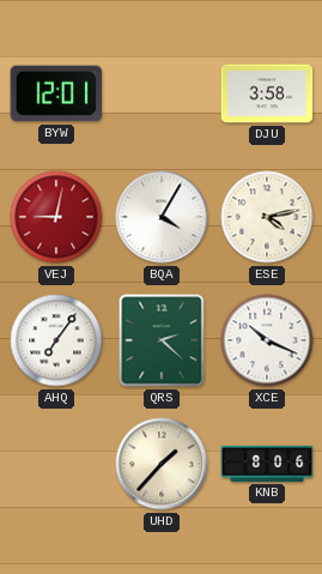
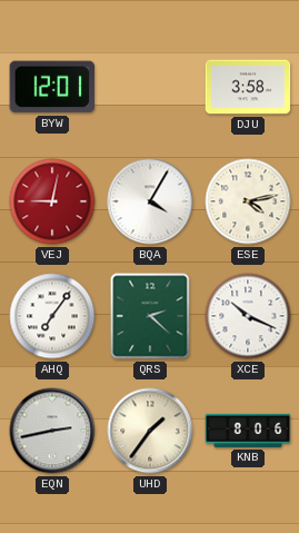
EQN: none -> 2:43 (52, 431)
UHD: 1:37 -> 1:36 (150, 431)
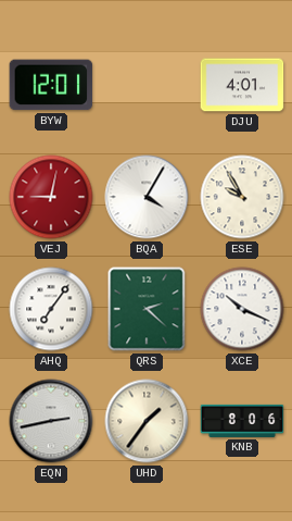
DJU: 3:58 -> 4:01 (242, 85)
ESE: 4:13 -> 9:55 (242, 197)
